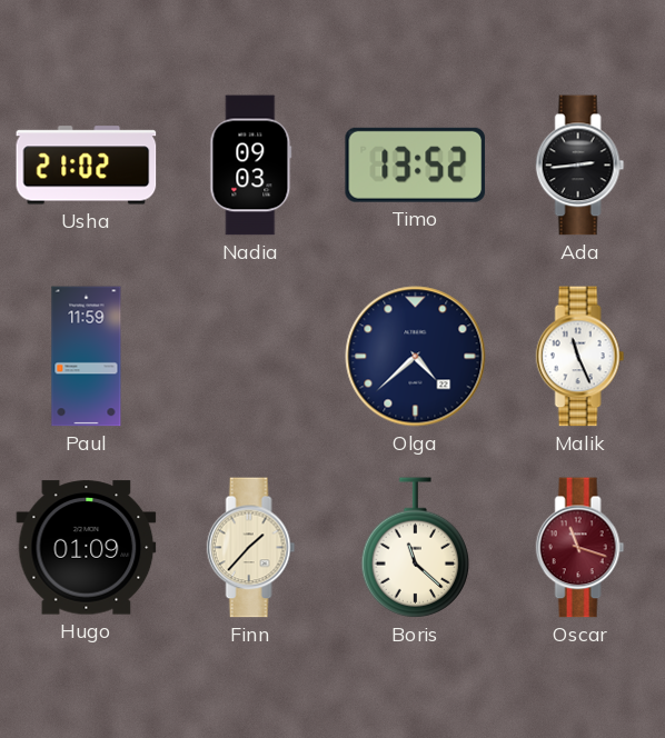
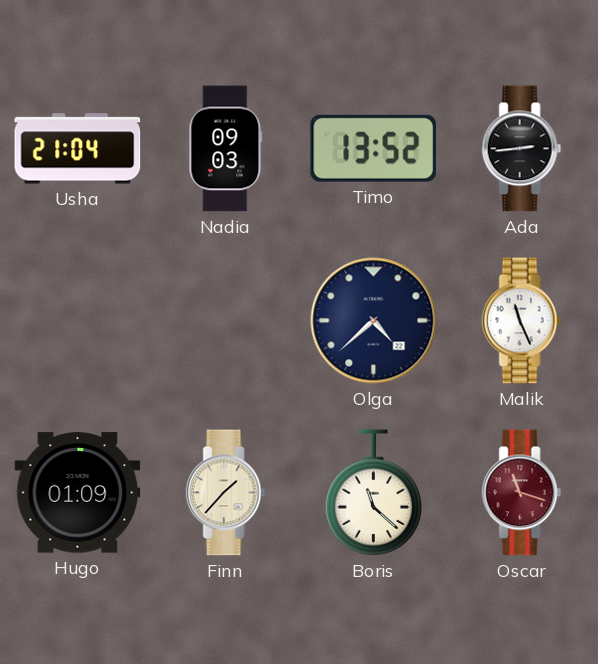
Usha: 21:02 -> 21:04 (78, 149)
Paul: 11:59 -> none (87, 357)
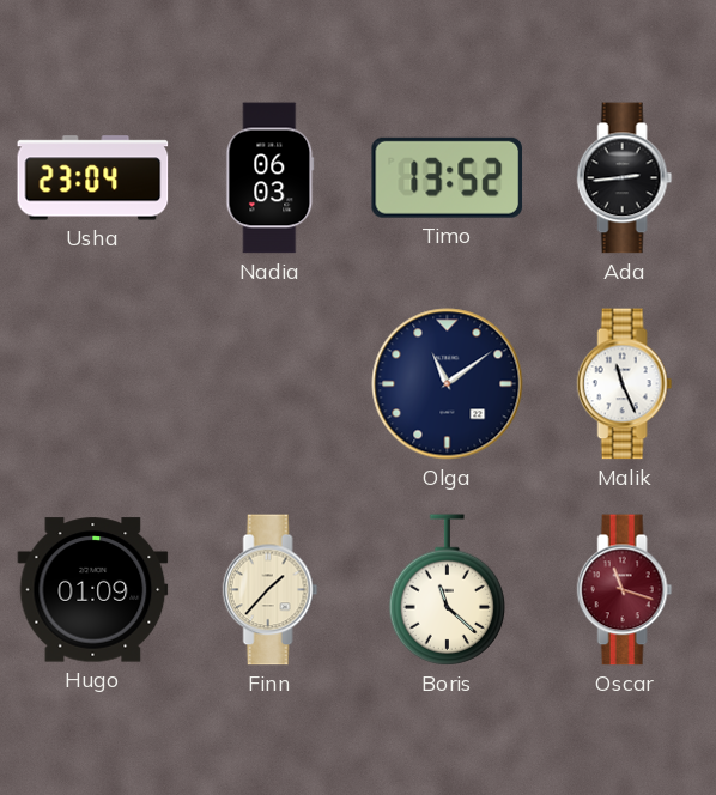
Usha: 21:04 -> 23:04 (93, 178)
Nadia: 09:03 -> 06:03 (271, 178)
Olga: 4:38 -> 11:09 (448, 384)
